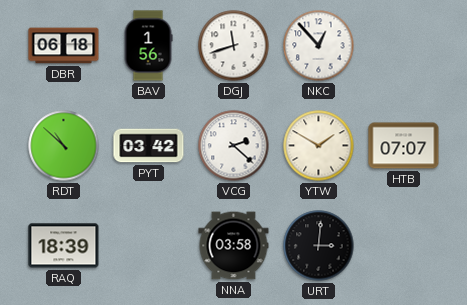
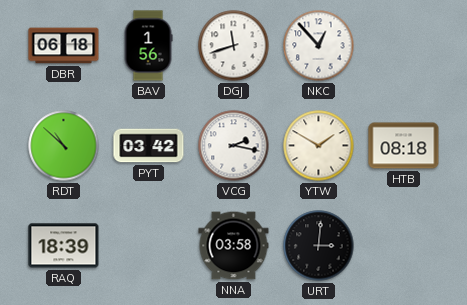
VCG: 2:22 -> 2:17 (234, 146)
HTB: 07:07 -> 08:18 (404, 146)
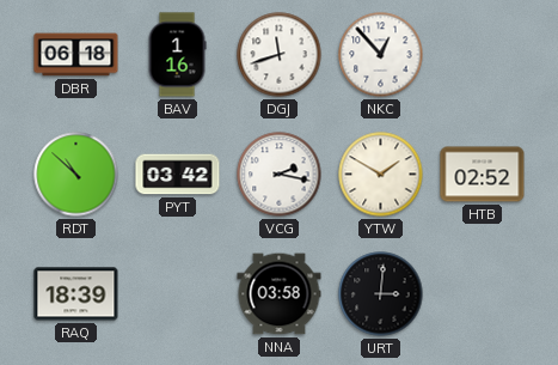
BAV: 1:56 -> 1:16 (177, 55)
HTB: 08:18 -> 02:52 (483, 175)
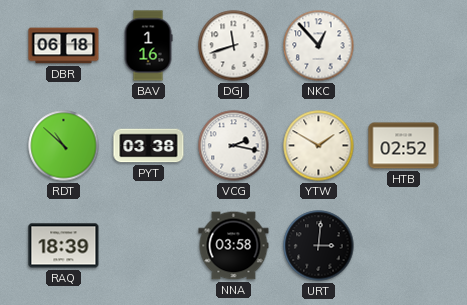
PYT: 03:42 -> 03:38 (149, 146)
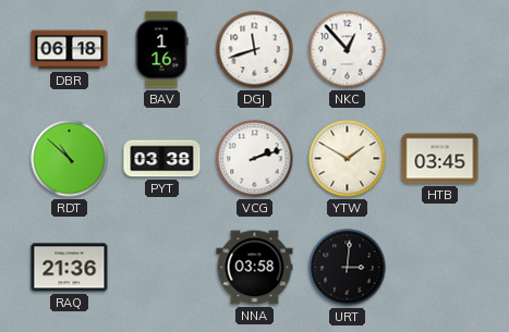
VCG: 2:17 -> 2:12 (255, 159)
HTB: 02:52 -> 03:45 (440, 159)
RAQ: 18:39 -> 21:36 (70, 268)
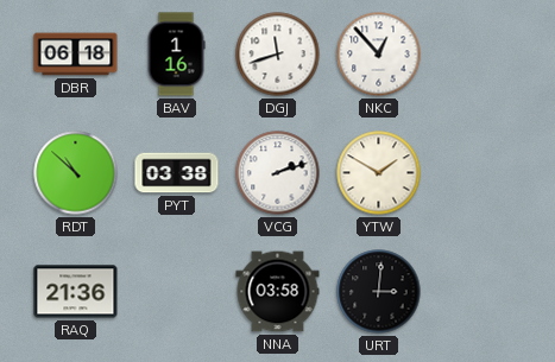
HTB: 03:45 -> none (440, 159)
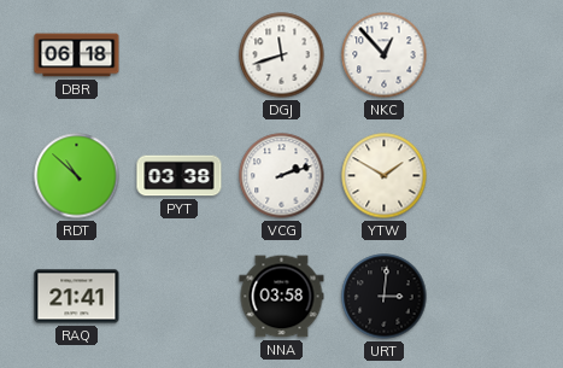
BAV: 1:16 -> none (176, 55)
RAQ: 21:36 -> 21:41 (77, 297)
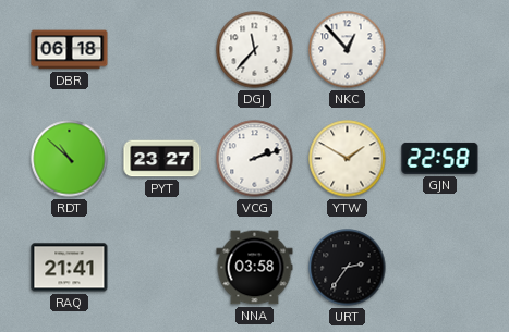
DGJ: 11:42 -> 11:37 (255, 50)
PYT: 03:38 -> 23:27 (162, 159)
GJN: none -> 22:58 (440, 158)
URT: 3:01 -> 2:36 (348, 268)
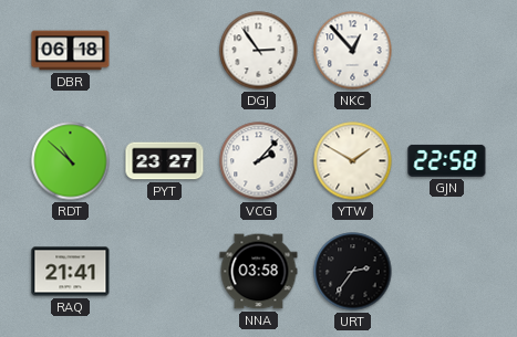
DGJ: 11:37 -> 2:54 (259, 51)
VCG: 2:12 -> 2:07 (259, 161)
